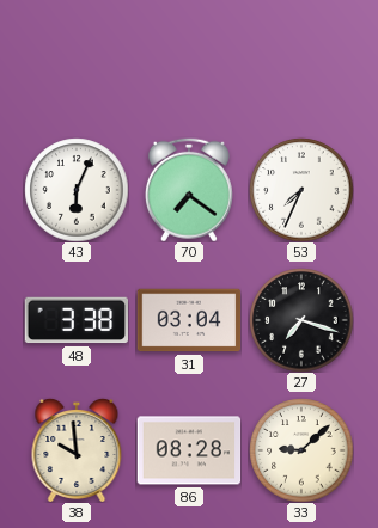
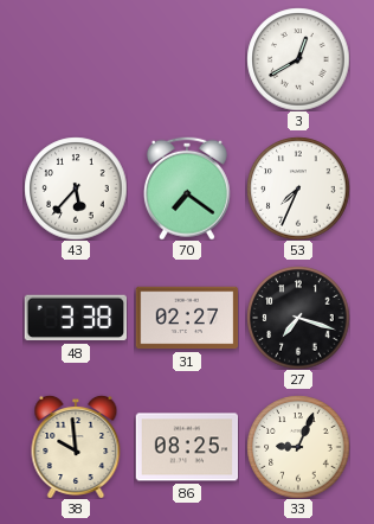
3: none -> 12:40 (298, 59)
43: 6:04 -> 5:37 (76, 188)
31: 03:04 -> 02:27 (187, 318)
86: 08:28 -> 08:25 (187, 447)
33: 9:08 -> 9:04 (298, 447)
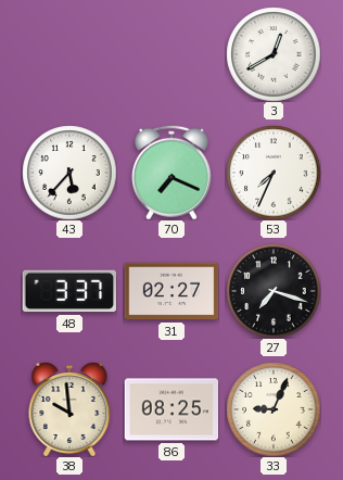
70: 7:21 -> 7:19 (171, 173)
48: 3:38 -> 3:37 (69, 291)
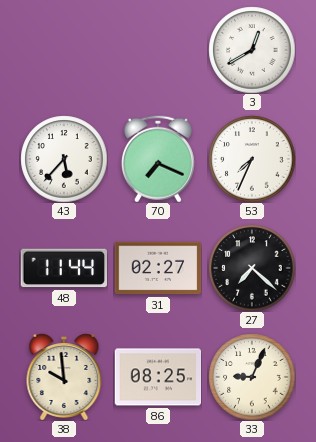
48: 3:37 -> 11:44 (64, 268)
27: 7:18 -> 7:22 (252, 268)
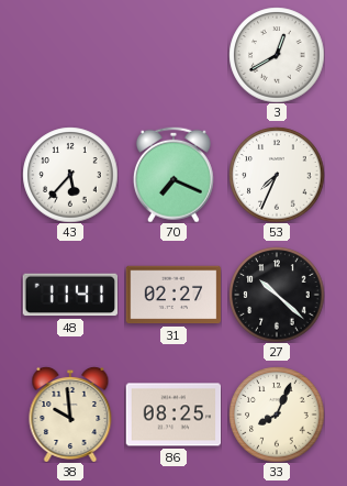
48: 11:44 -> 11:41 (70, 295)
27: 7:22 -> 10:22 (277, 295)
33: 9:04 -> 8:04 (277, 415)
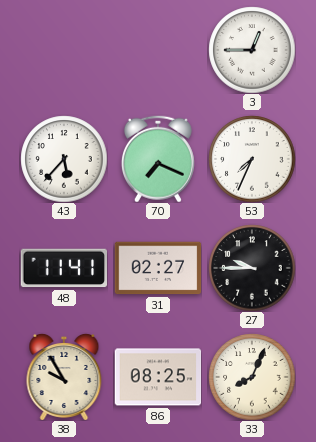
3: 12:40 -> 12:45 (252, 50)
27: 10:22 -> 9:45 (252, 268)
38: 9:59 -> 9:55 (64, 377)
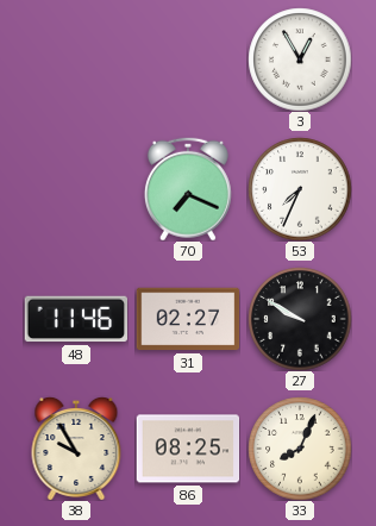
3: 12:45 -> 12:55 (300, 60)
43: 5:37 -> none (64, 159)
48: 11:41 -> 11:46 (76, 319)
27: 9:45 -> 9:50 (300, 319)
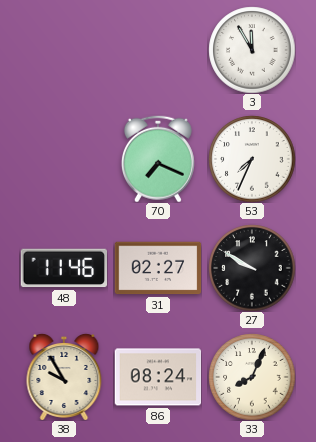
3: 12:55 -> 11:55 (252, 50)
86: 08:25 -> 08:24 (158, 377)
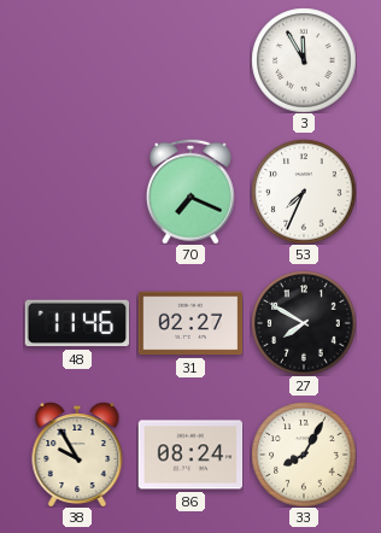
27: 9:50 -> 7:50 (304, 323)
33: 8:04 -> 8:05 (304, 455)
